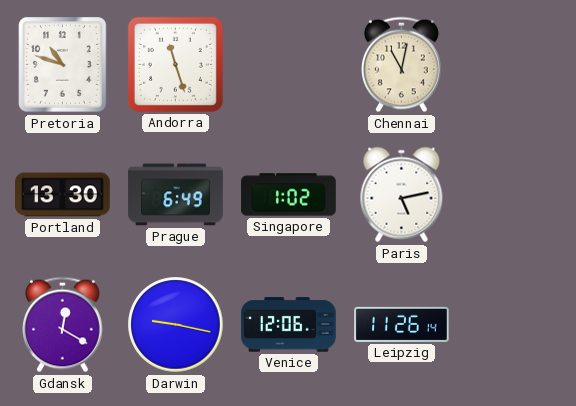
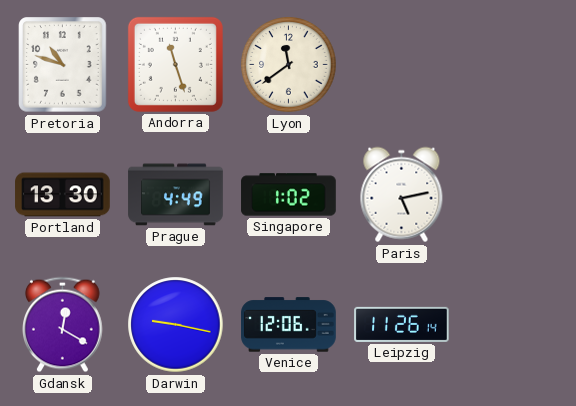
Lyon: none -> 11:39 (289, 65)
Chennai: 11:02 -> none (402, 65)
Prague: 6:49 -> 4:49 (176, 195)
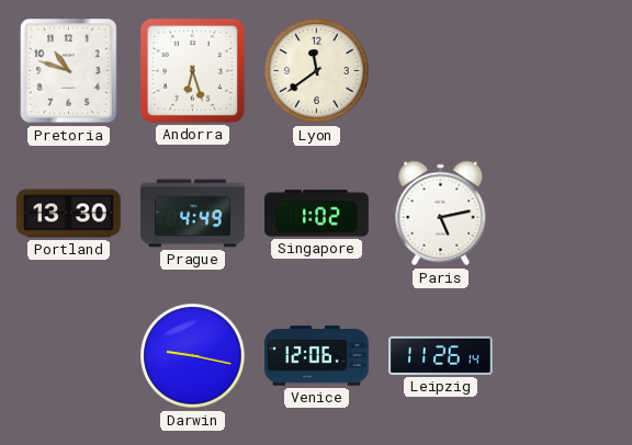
Andorra: 11:27 -> 6:27 (192, 70)
Gdansk: 12:20 -> none (63, 325)
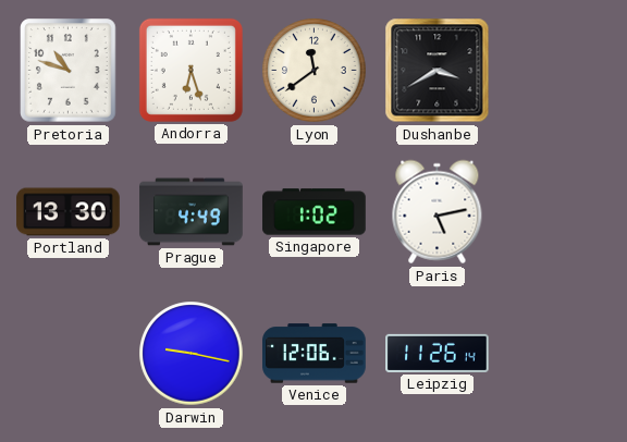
Dushanbe: none -> 3:40 (438, 71)
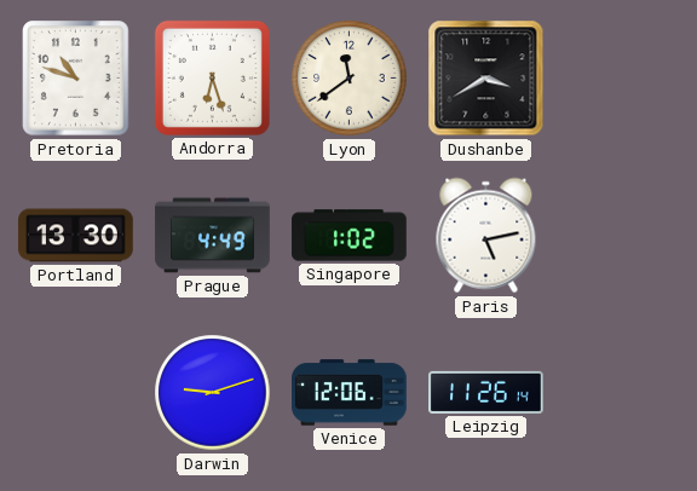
Darwin: 9:17 -> 9:12 (213, 393)
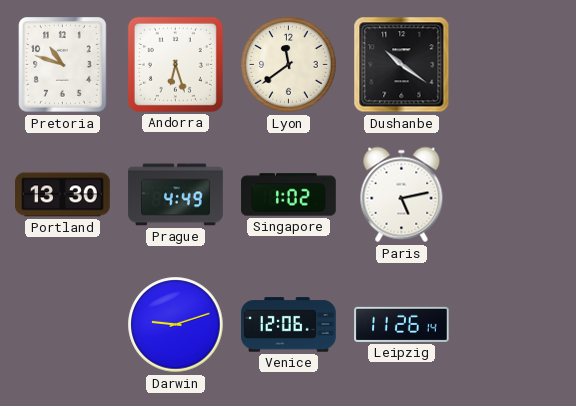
Dushanbe: 3:40 -> 10:21 (402, 65)
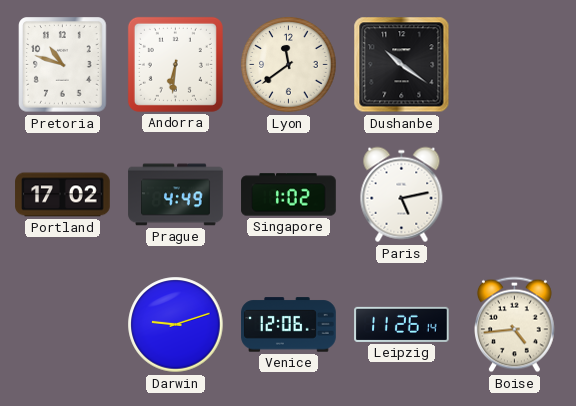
Andorra: 6:27 -> 6:31 (175, 64)
Portland: 13:30 -> 17:02 (63, 195)
Boise: none -> 4:44 (515, 325)
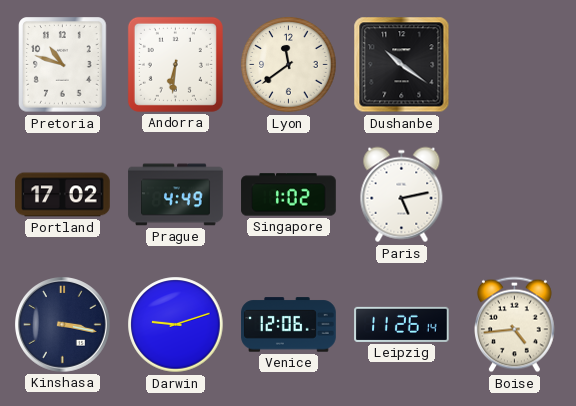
Kinshasa: none -> 3:17 (63, 325)
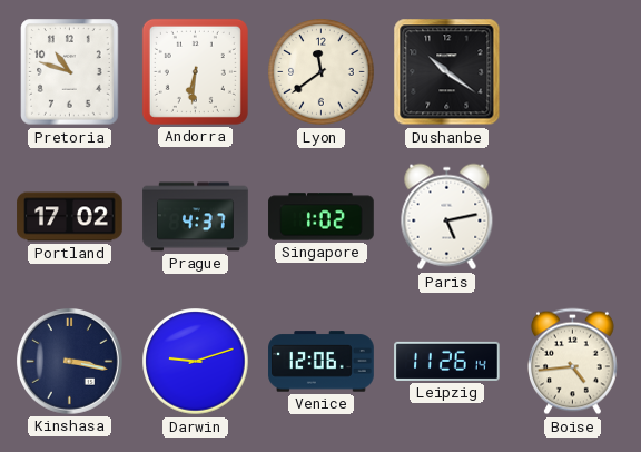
Prague: 4:49 -> 4:37 (196, 217)
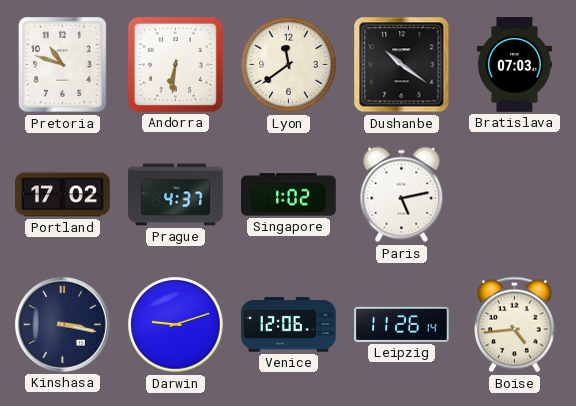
Bratislava: none -> 07:03 (514, 65)
